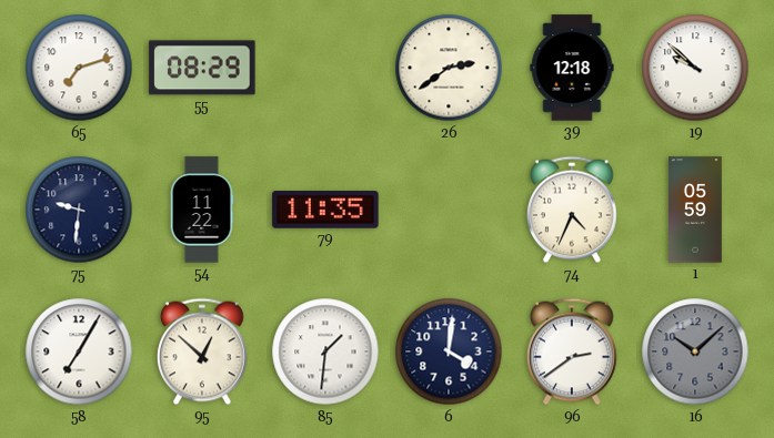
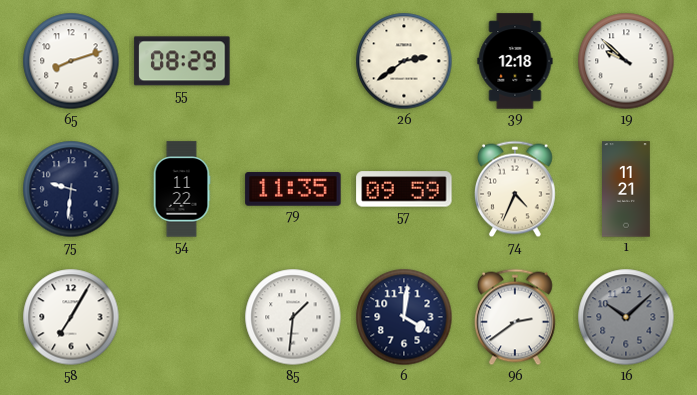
65: 7:12 -> 8:12 (71, 61)
57: none -> 09:59 (404, 189)
1: 05:59 -> 11:21 (627, 189)
95: 12:52 -> none (203, 352)
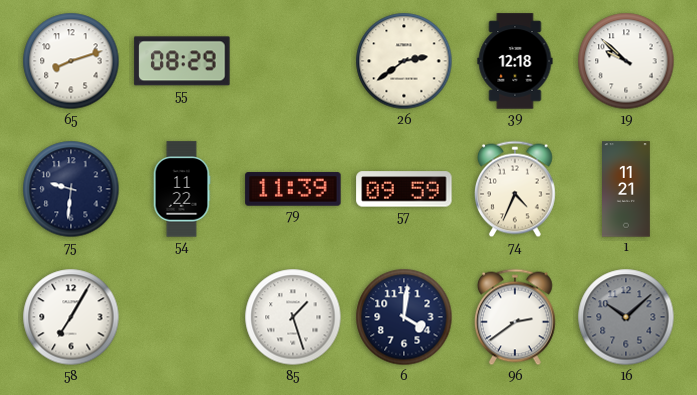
79: 11:35 -> 11:39 (293, 189)
85: 1:31 -> 1:27 (293, 317)
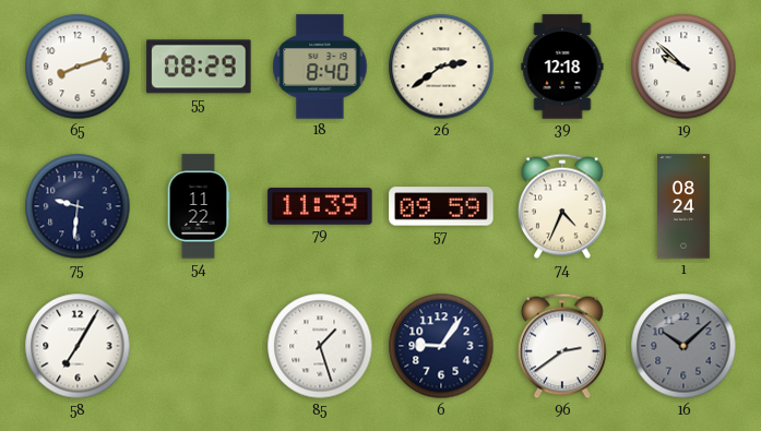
18: none -> 8:40 (320, 67)
1: 11:21 -> 08:24 (685, 206)
6: 4:01 -> 9:06 (441, 346)
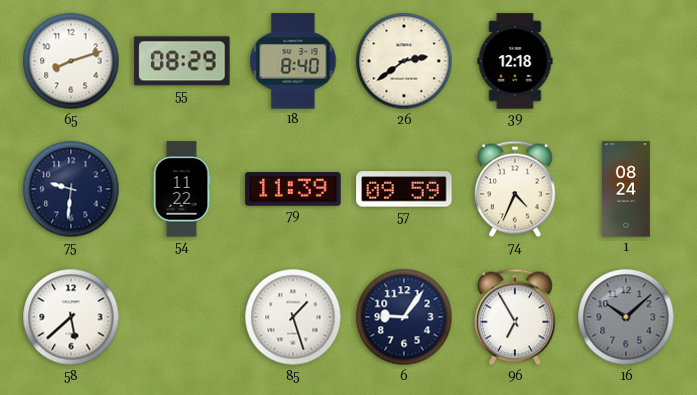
19: 9:52 -> none (683, 67)
58: 7:05 -> 5:38 (71, 317)
96: 2:39 -> 6:55 (516, 317)
